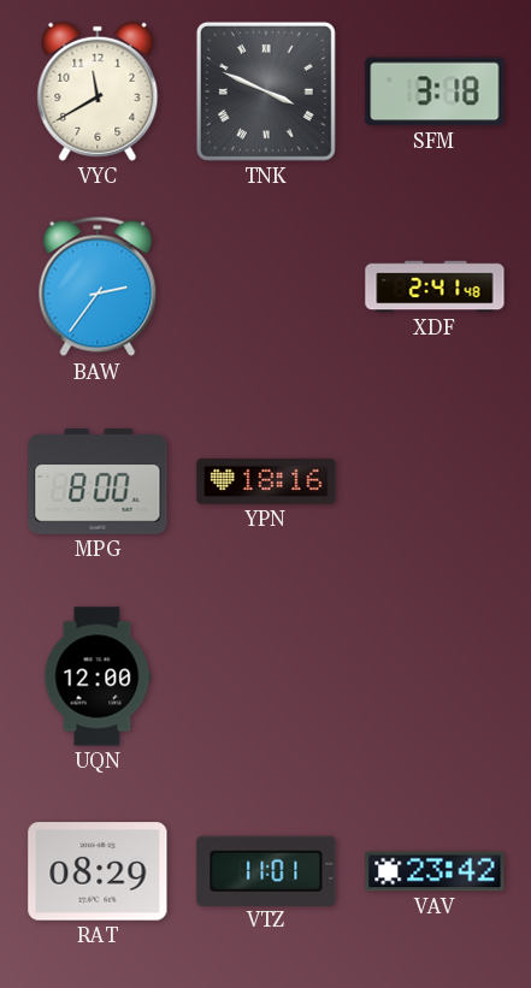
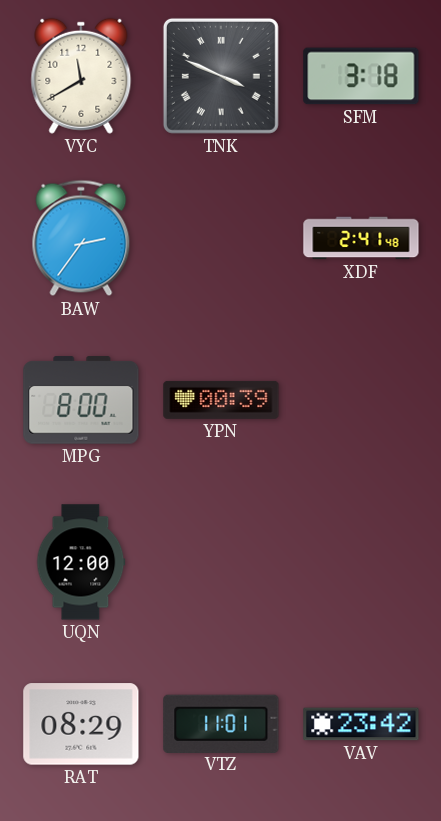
YPN: 18:16 -> 00:39 (221, 400)
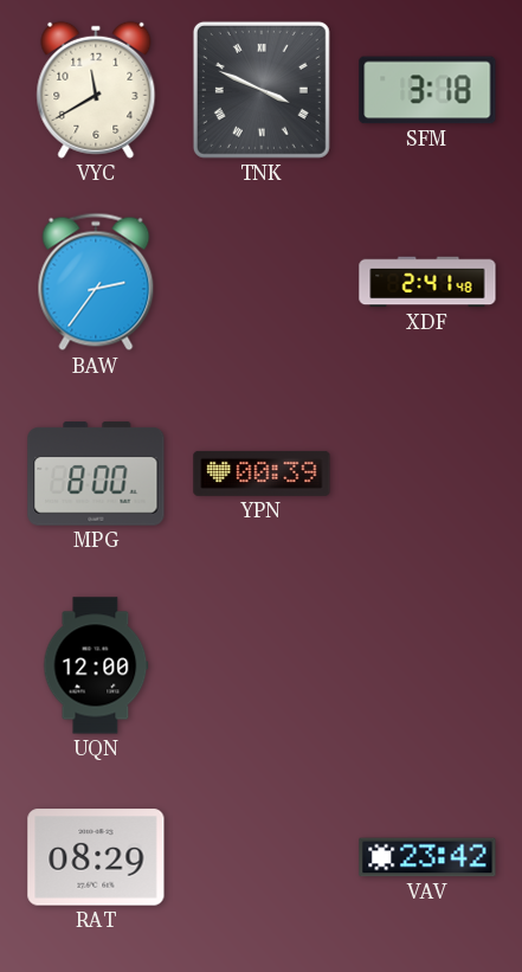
VTZ: 11:01 -> none (221, 723)
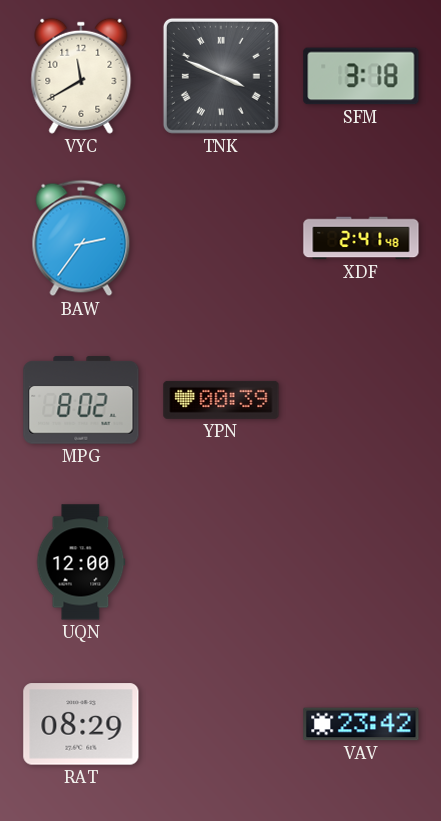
MPG: 8:00 -> 8:02 (81, 400)
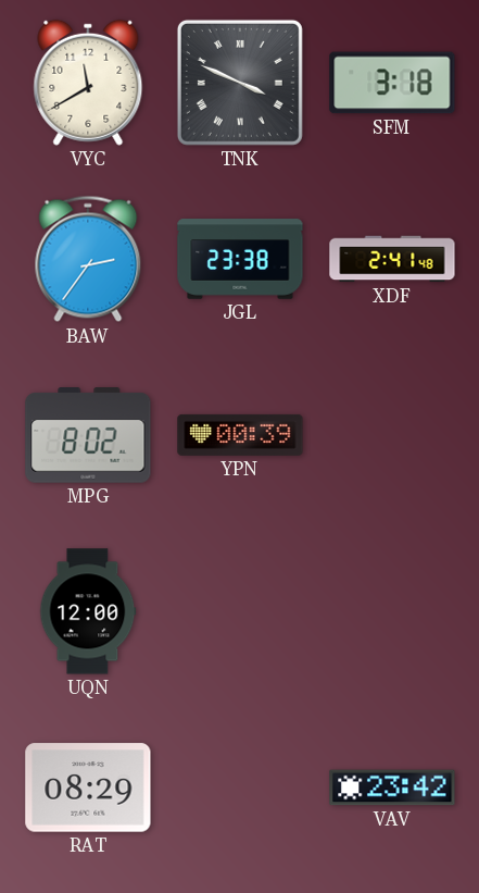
JGL: none -> 23:38 (240, 259)
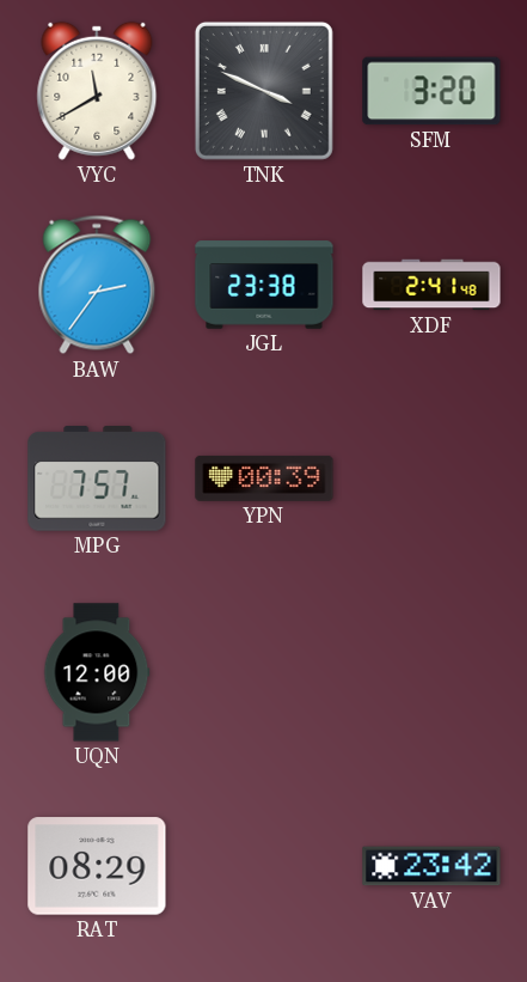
SFM: 3:18 -> 3:20 (431, 91)
MPG: 8:02 -> 7:57 (97, 478)
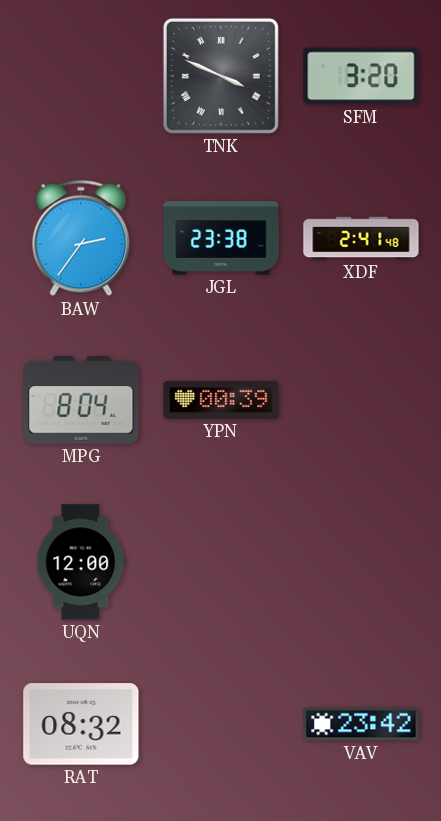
VYC: 11:40 -> none (97, 91)
MPG: 7:57 -> 8:04 (81, 400)
RAT: 08:29 -> 08:32 (81, 724)
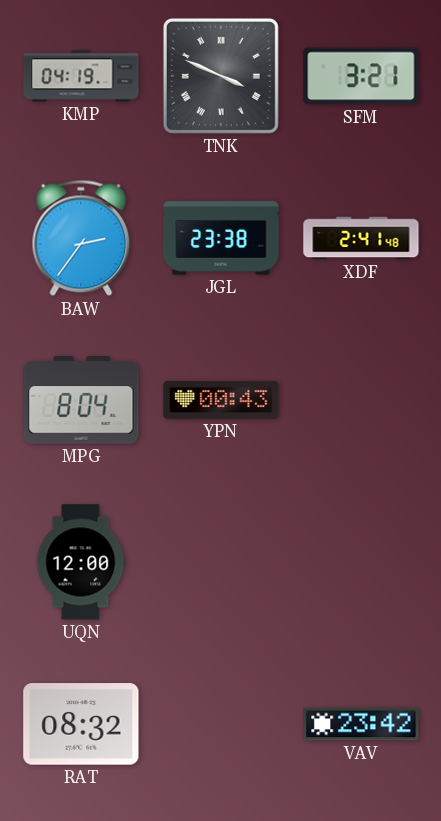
KMP: none -> 04:19 (81, 76)
SFM: 3:20 -> 3:21 (361, 76)
YPN: 00:39 -> 00:43 (221, 400)
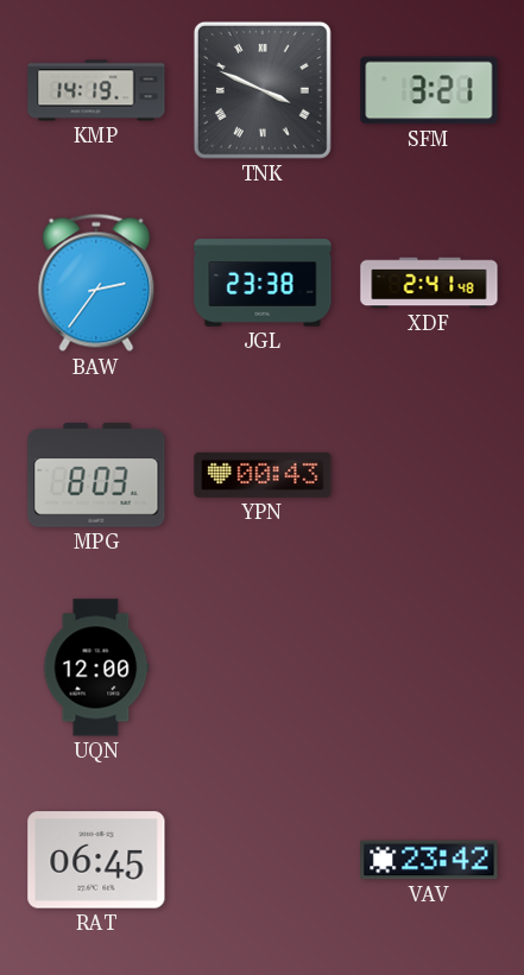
KMP: 04:19 -> 14:19 (96, 90)
MPG: 8:04 -> 8:03 (96, 475)
RAT: 08:32 -> 06:45 (96, 860)
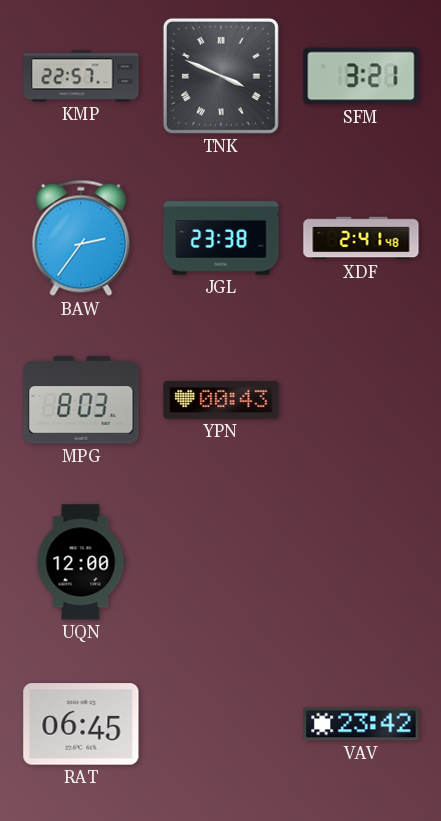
KMP: 14:19 -> 22:57 (81, 76)
